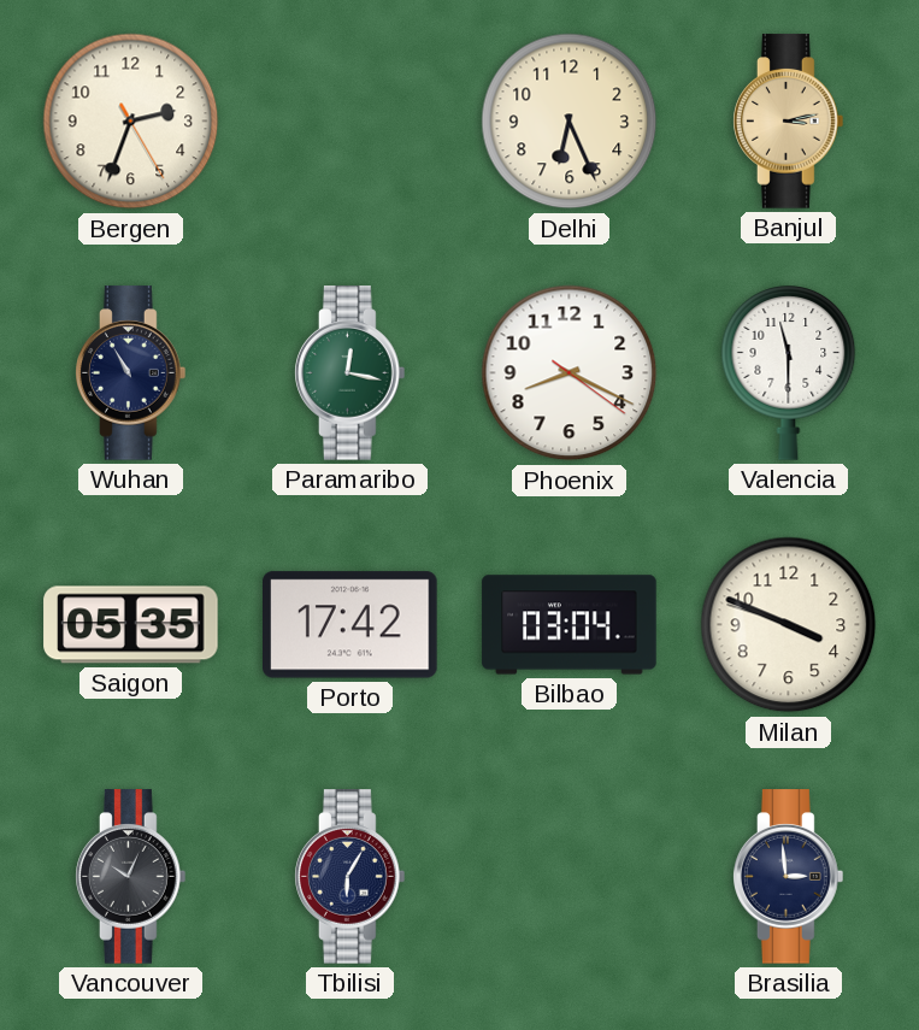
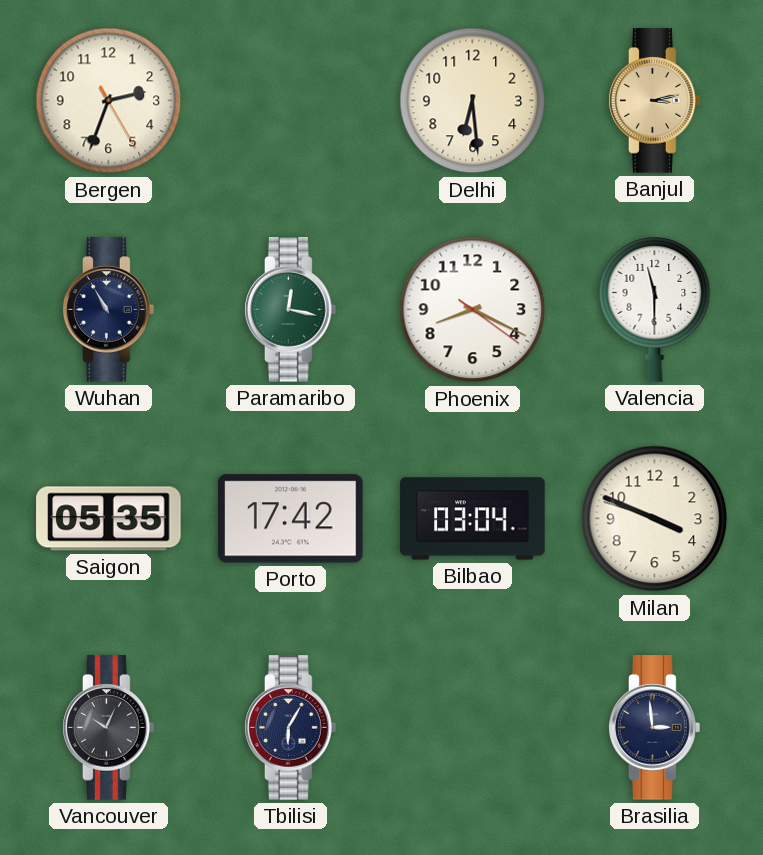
Delhi: 6:26 -> 6:29 (473, 101)
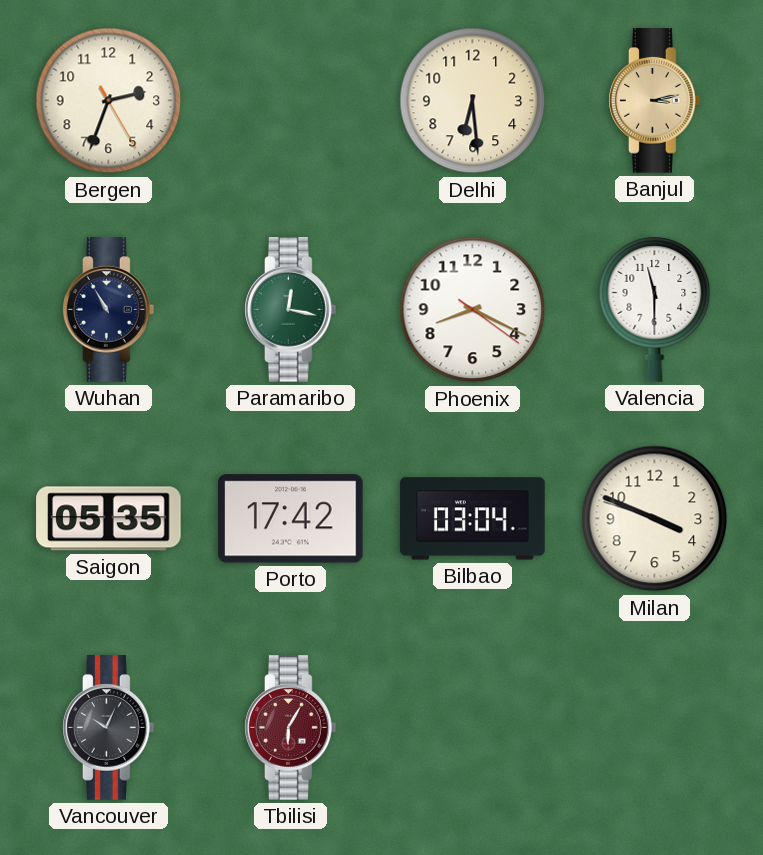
Tbilisi dial: navy -> burgundy (291, 728)
Brasilia: 2:59 -> none (655, 728)
